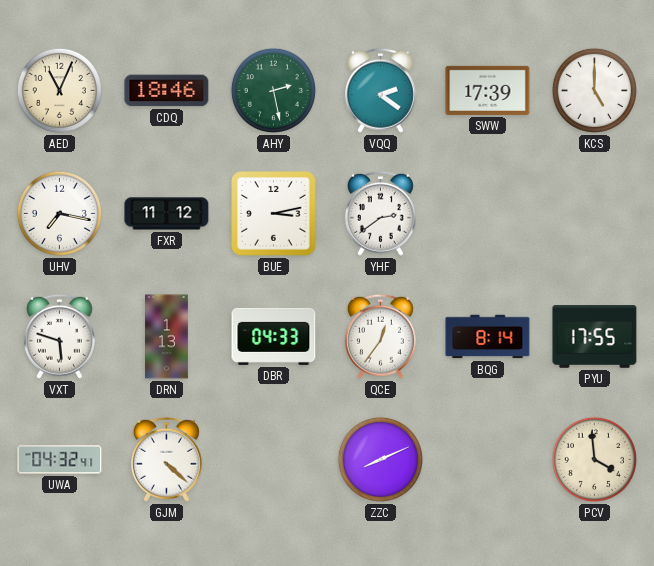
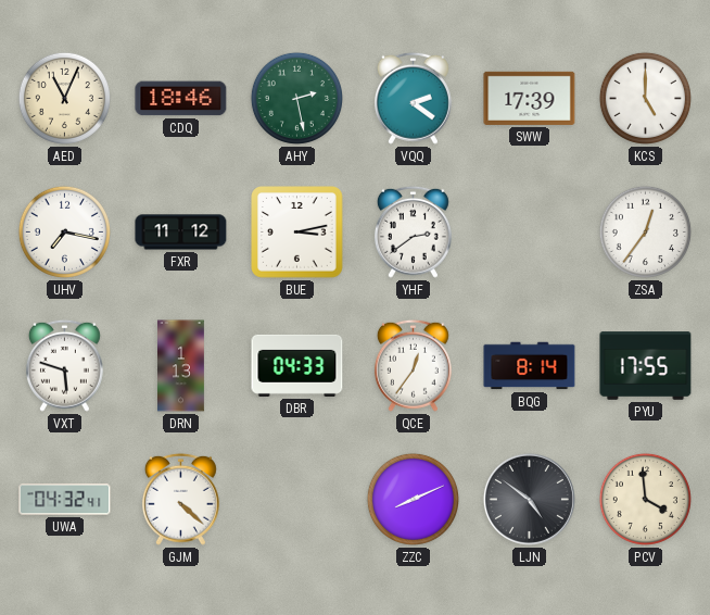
ZSA: none -> 12:36 (645, 231)
LJN: none -> 4:51 (529, 499)
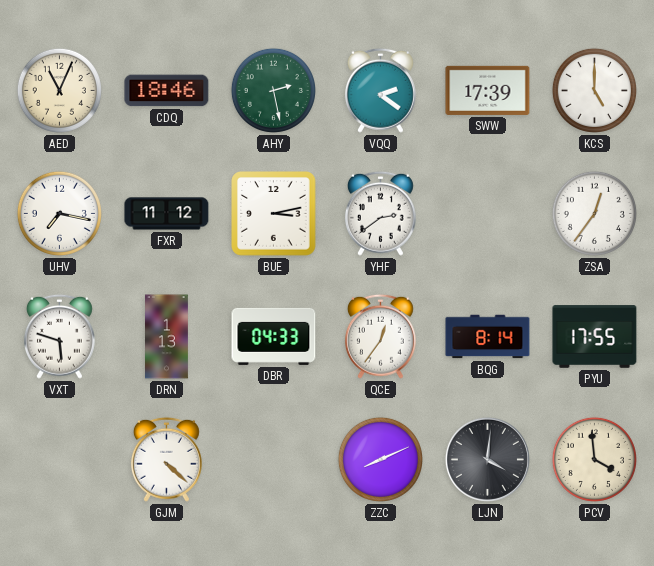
UWA: 04:32 -> none (65, 500)
LJN: 4:51 -> 4:01 (487, 459)
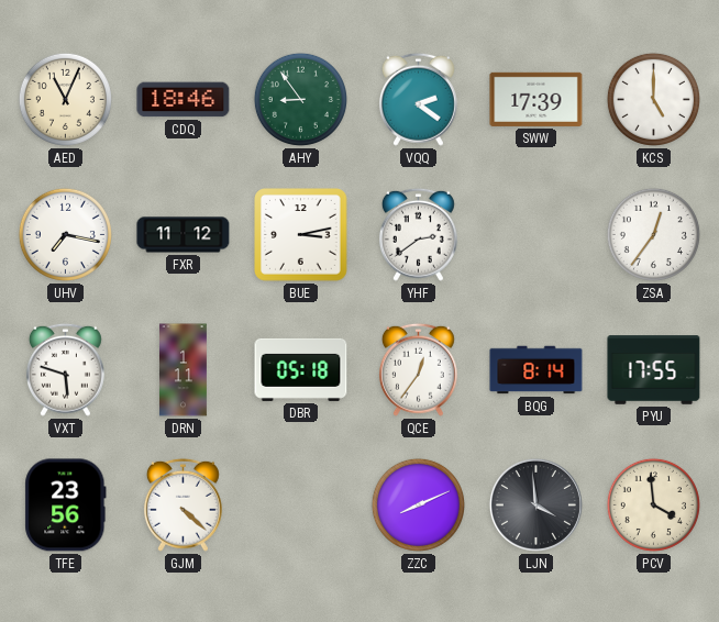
AHY: 2:28 -> 8:54 (300, 99)
DRN: 1:13 -> 1:11 (184, 370)
DBR: 04:33 -> 05:18 (301, 369)
TFE: none -> 23:56 (66, 506)
LJN: 4:01 -> 3:59 (535, 504)
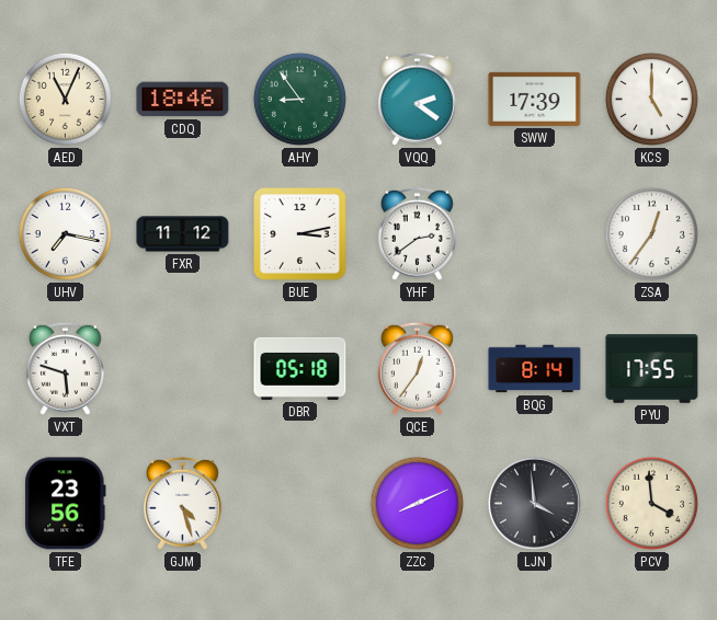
DRN: 1:11 -> none (184, 370)
GJM: 4:22 -> 4:27 (182, 503)
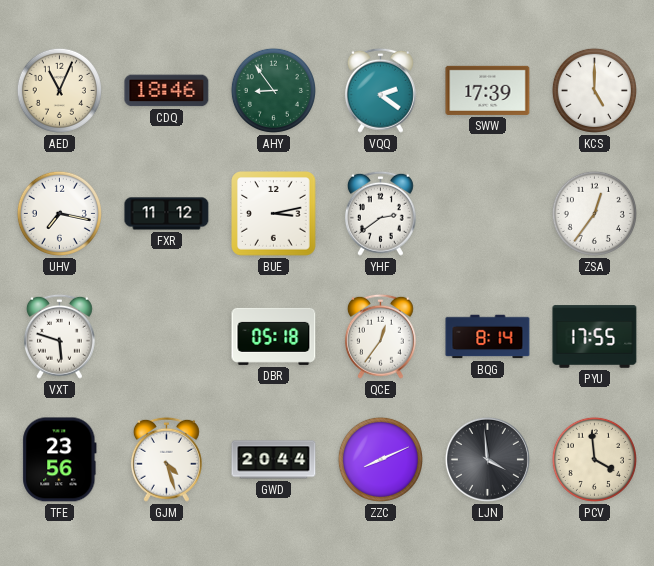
GWD: none -> 20:44 (274, 460)
